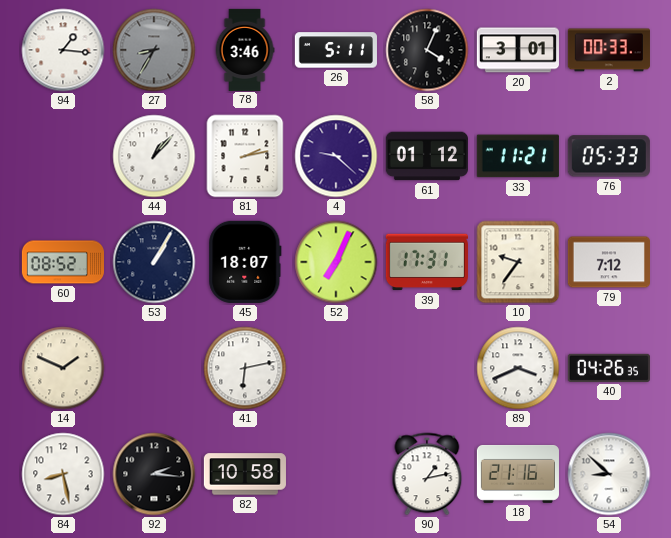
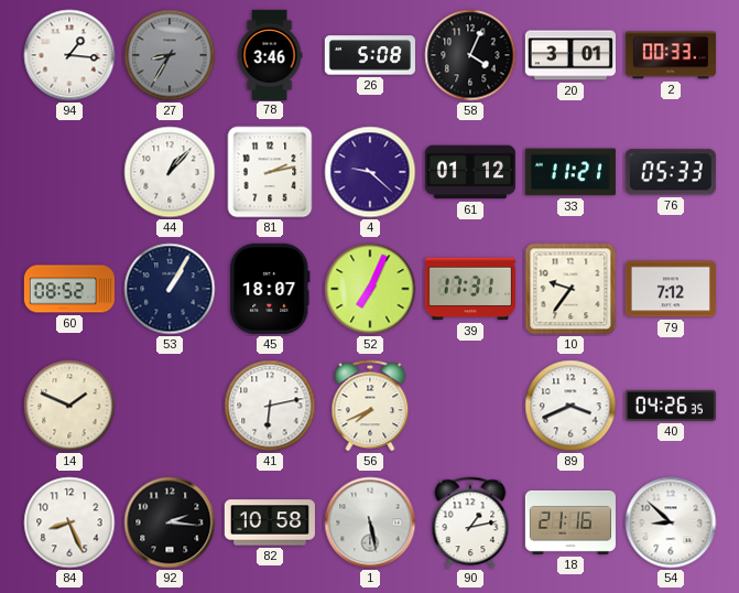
26: 5:11 -> 5:08 (370, 55)
56: none -> 7:41 (370, 406)
84: 8:28 -> 8:26 (69, 522)
1: none -> 5:28 (370, 522)
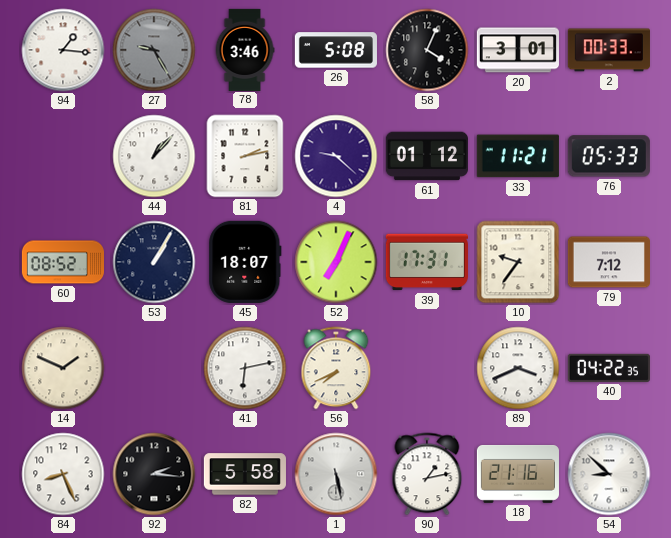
27: 8:35 -> 9:25 (154, 50)
40: 04:26 -> 04:22 (609, 368)
82: 10:58 -> 5:58 (245, 474)
